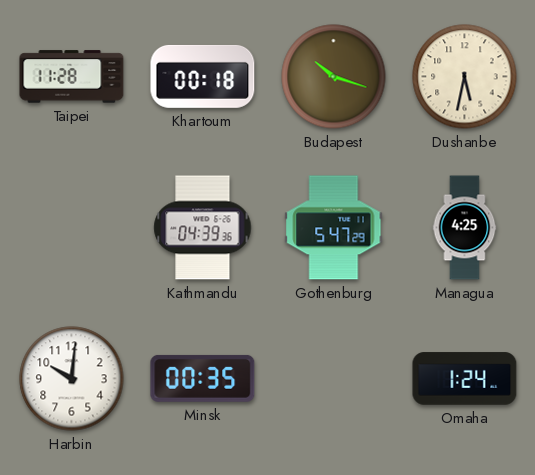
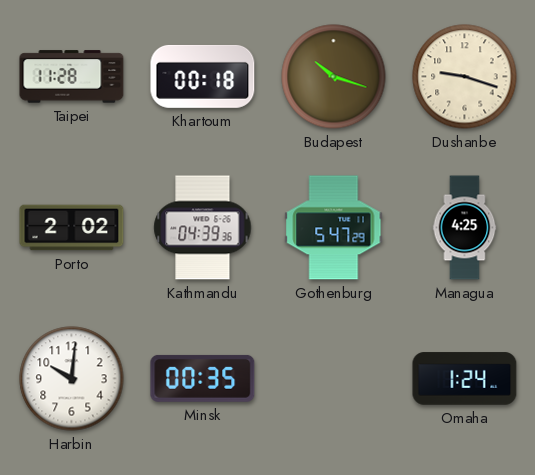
Dushanbe: 5:32 -> 9:18 (465, 77)
Porto: none -> 2:02 (72, 228)
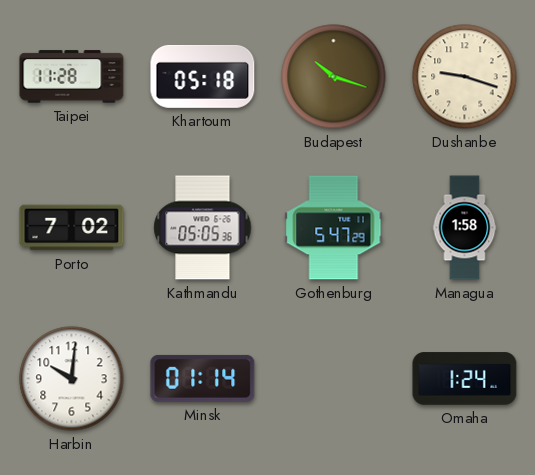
Khartoum: 00:18 -> 05:18 (203, 76)
Porto: 2:02 -> 7:02 (72, 228)
Kathmandu: 04:39 -> 05:05 (203, 228)
Managua: 4:25 -> 1:58 (465, 228)
Minsk: 00:35 -> 01:14 (203, 378)
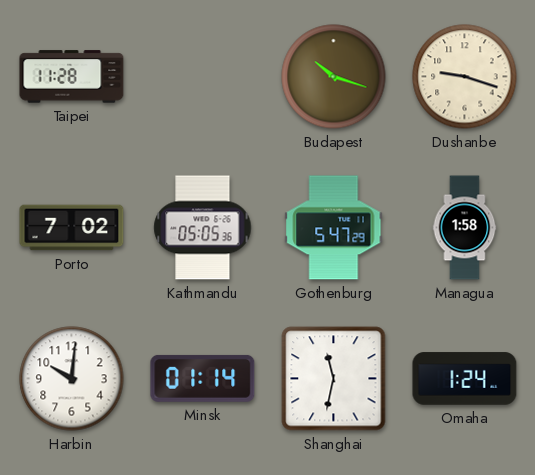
Khartoum: 05:18 -> none (203, 76)
Shanghai: none -> 11:32 (334, 379)
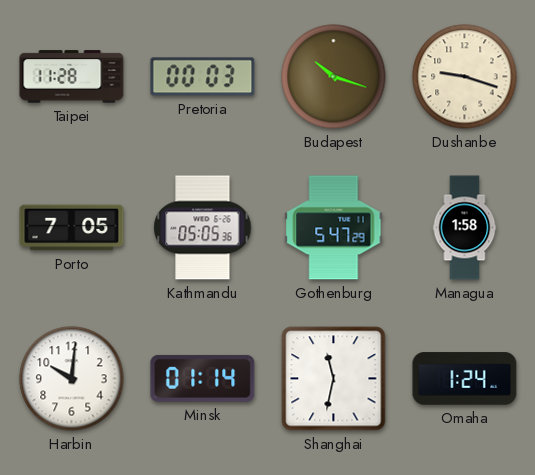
Pretoria: none -> 00:03 (203, 77)
Porto: 7:02 -> 7:05 (72, 228)
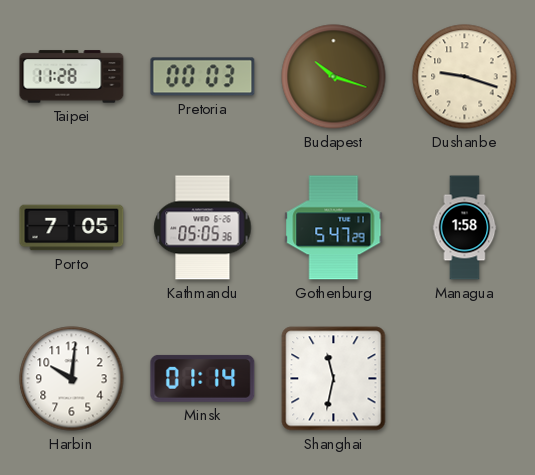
Omaha: 1:24 -> none (465, 379)
